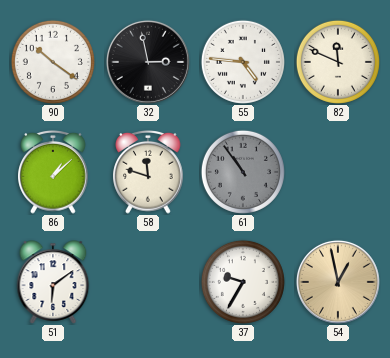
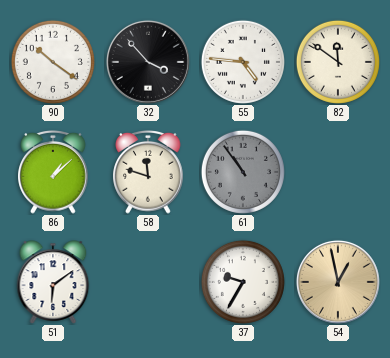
32: 2:58 -> 3:53 (148, 62)
82: 11:49 -> 11:51 (338, 62)
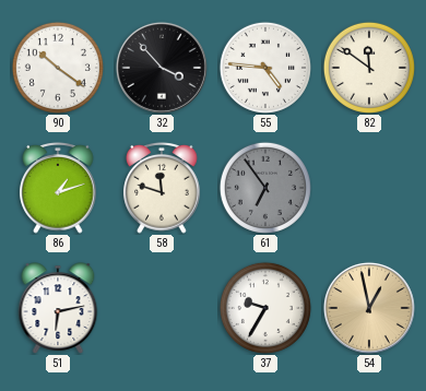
86: 1:08 -> 1:12 (58, 189)
61: 10:54 -> 6:54 (265, 188)
51: 6:09 -> 6:13 (58, 308)
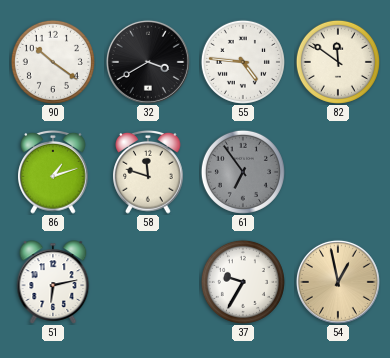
32: 3:53 -> 3:40 (148, 62)
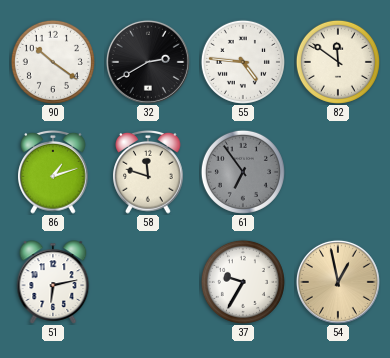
32: 3:40 -> 2:40 (148, 62)
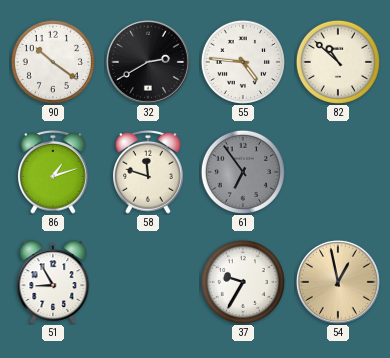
82: 11:51 -> 10:52 (338, 62)
51: 6:13 -> 8:55 (53, 282)
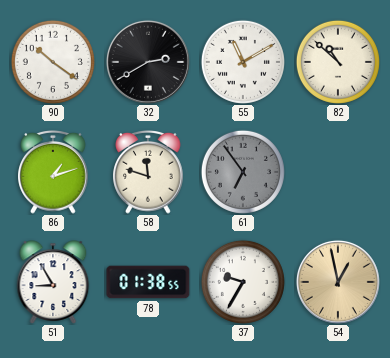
55: 4:46 -> 11:10 (243, 62)
78: none -> 01:38 (148, 282)
